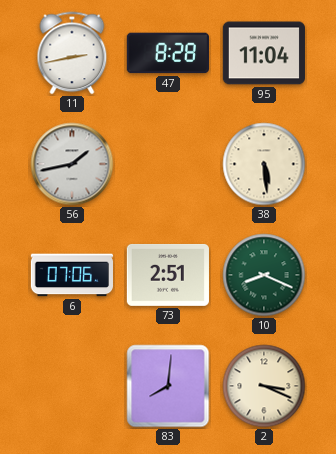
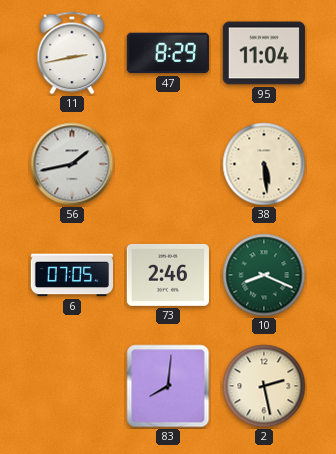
47: 8:28 -> 8:29 (168, 53)
6: 07:06 -> 07:05 (71, 275)
73: 2:51 -> 2:46 (168, 275)
2: 3:19 -> 2:28 (264, 386)
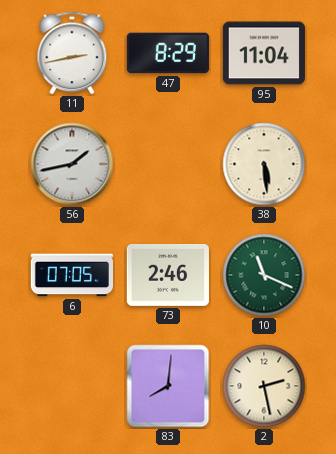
10: 8:19 -> 11:19 (264, 275)
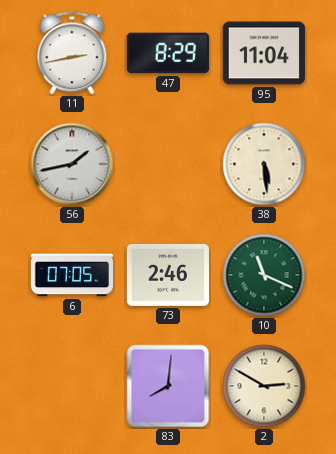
2: 2:28 -> 2:50 (264, 386)
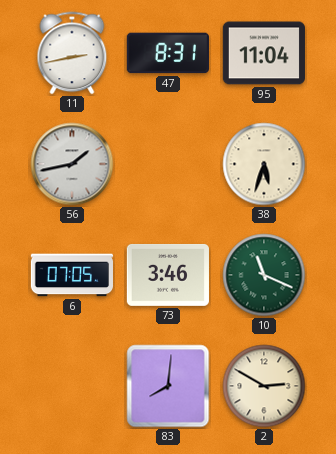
47: 8:29 -> 8:31 (168, 53)
38: 5:29 -> 5:33 (264, 164)
73: 2:46 -> 3:46 (168, 275)
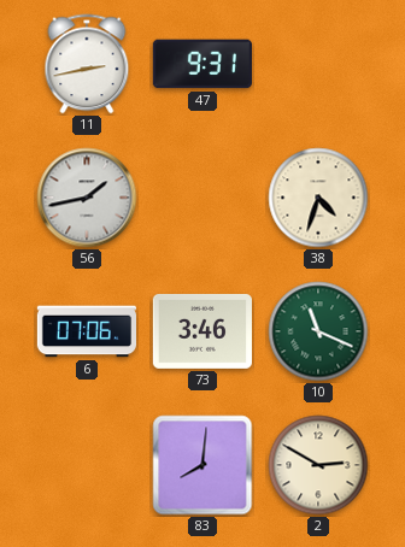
47: 8:31 -> 9:31 (202, 64)
95: 11:04 -> none (264, 53)
38: 5:33 -> 4:33 (318, 198)
6: 07:05 -> 07:06 (86, 331)
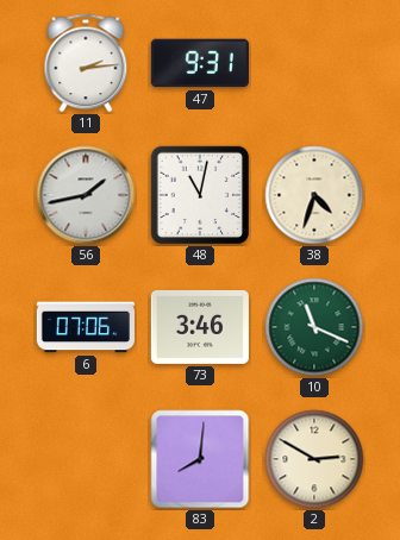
11: 2:43 -> 2:14 (86, 63)
48: none -> 11:02 (200, 195)
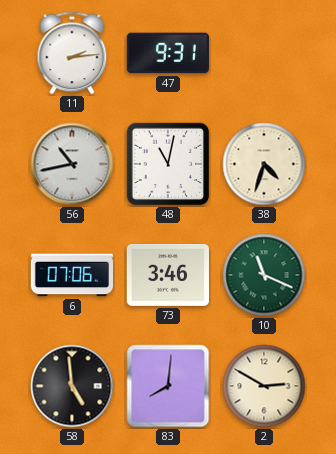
56: 1:43 -> 10:43 (72, 164)
58: none -> 4:59 (72, 386)
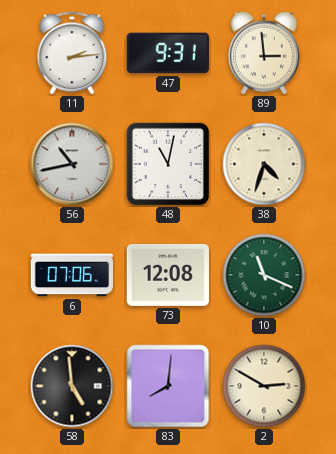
89: none -> 2:59 (264, 53)
73: 3:46 -> 12:08 (168, 275)
